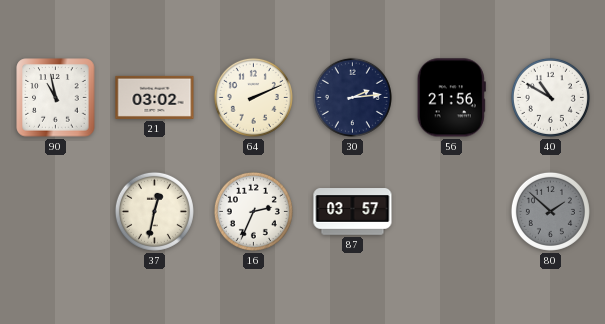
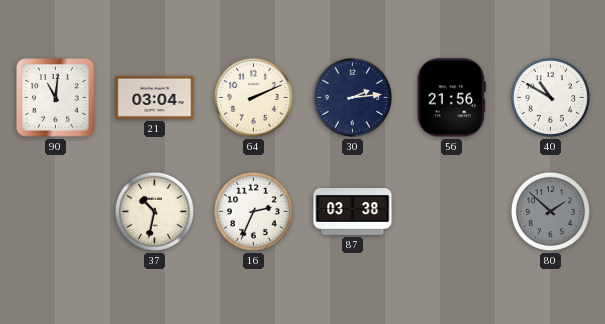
90: 10:58 -> 11:01 (56, 98)
21: 03:02 -> 03:04 (155, 97)
37: 12:32 -> 10:32 (154, 211)
87: 03:57 -> 03:38 (353, 212)
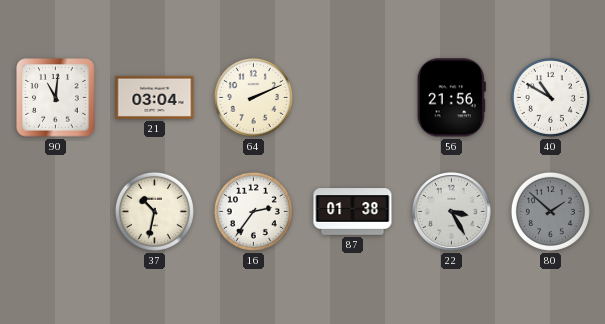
30: 2:14 -> none (352, 97)
16: 2:34 -> 2:36 (253, 211)
87: 03:38 -> 01:38 (353, 212)
22: none -> 3:25 (452, 212)
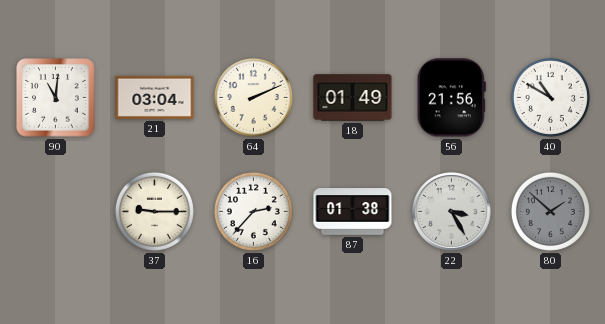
18: none -> 01:49 (353, 98)
37: 10:32 -> 9:15 (154, 211)
16: 2:36 -> 2:37 (253, 211)
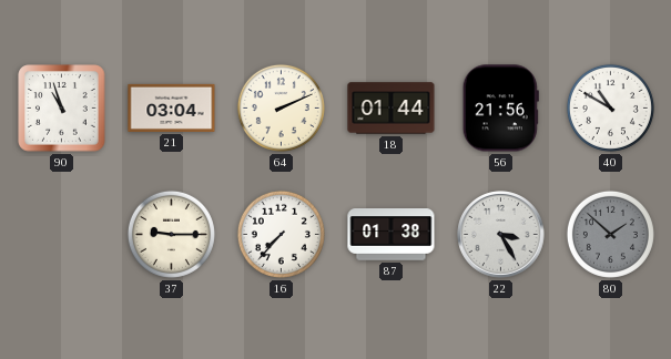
90: 11:01 -> 10:57 (62, 109)
18: 01:49 -> 01:44 (392, 109)
16: 2:37 -> 7:37 (281, 234)
